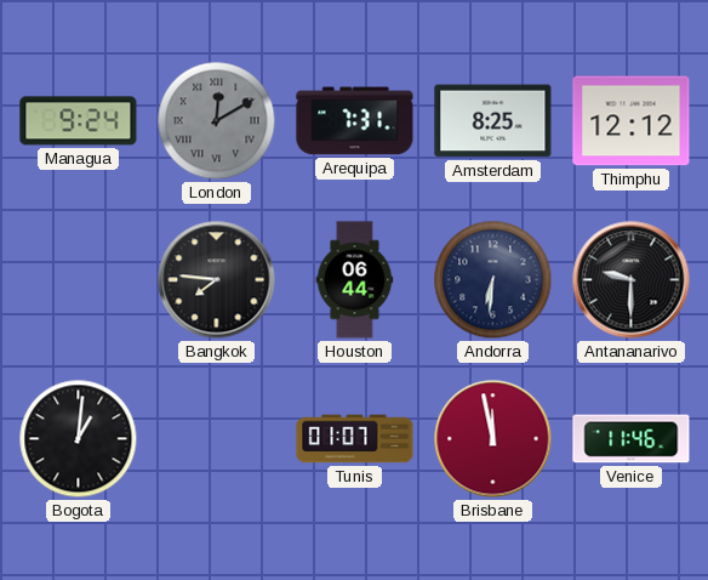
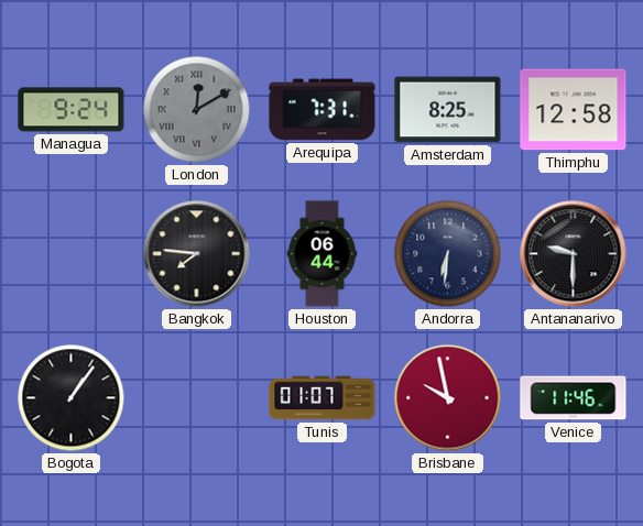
Thimphu: 12:12 -> 12:58 (574, 110)
Bogota: 1:01 -> 1:06 (72, 398)
Brisbane: 11:58 -> 9:58 (448, 398)
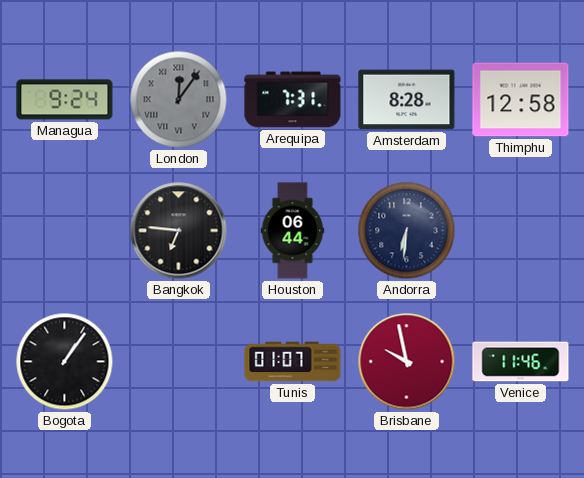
London: 12:10 -> 12:06 (179, 100)
Amsterdam: 8:25 -> 8:28 (407, 100)
Bangkok: 7:46 -> 6:46 (179, 231)
Antananarivo: 9:30 -> none (574, 254)
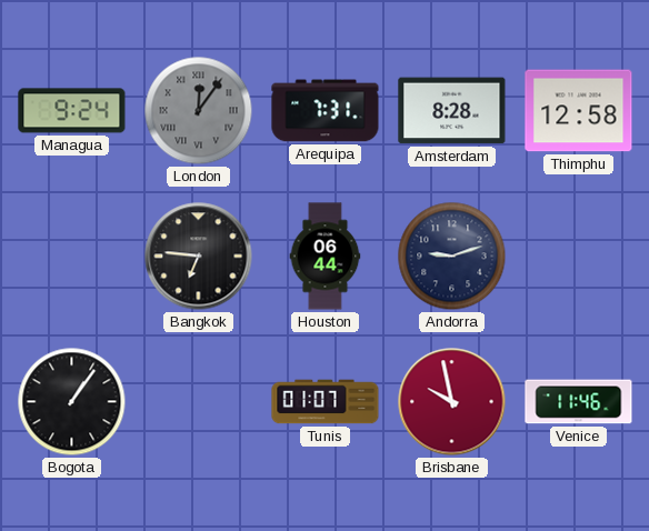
Andorra: 6:31 -> 9:12 (452, 257)
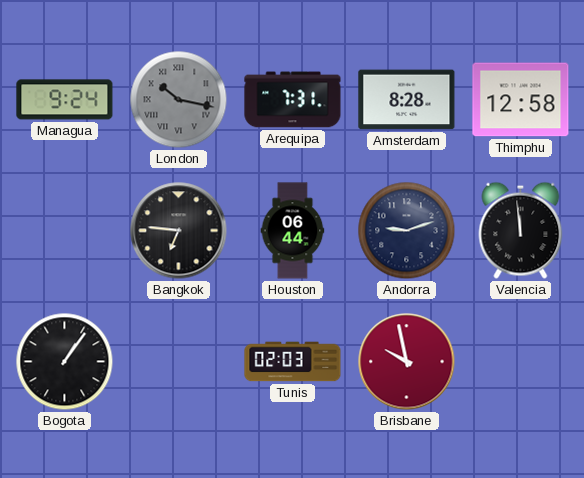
London: 12:06 -> 10:17 (179, 100)
Valencia: none -> 11:59 (521, 230)
Tunis: 01:07 -> 02:03 (293, 362)
Venice: 11:46 -> none (579, 402)
